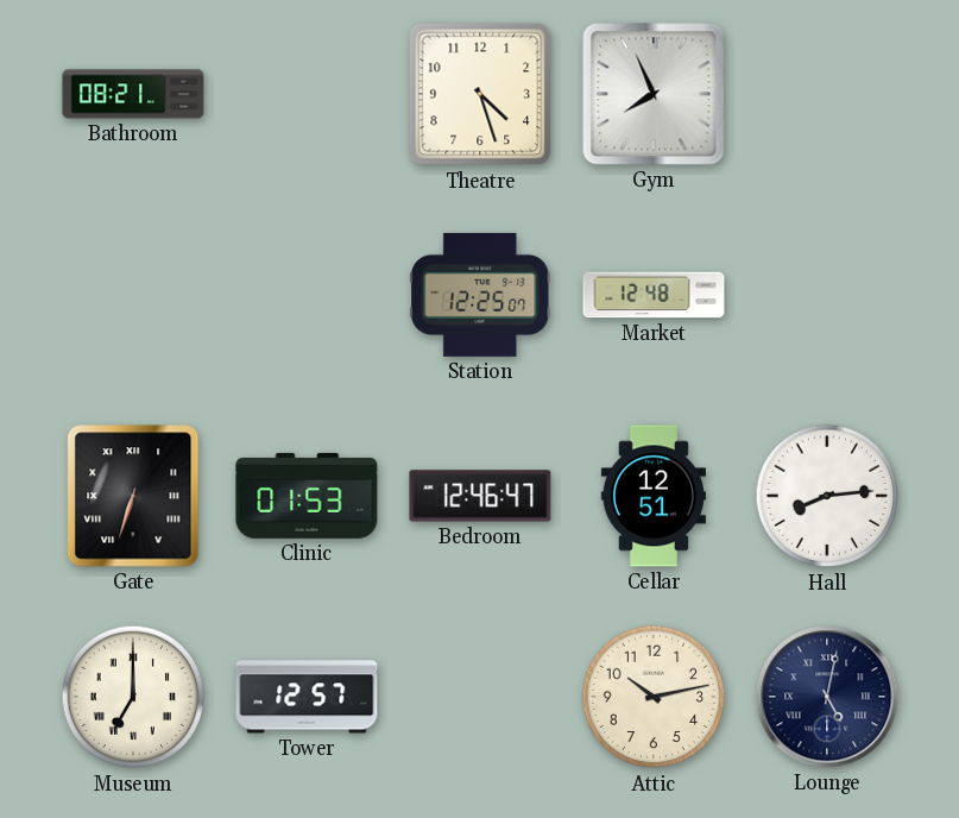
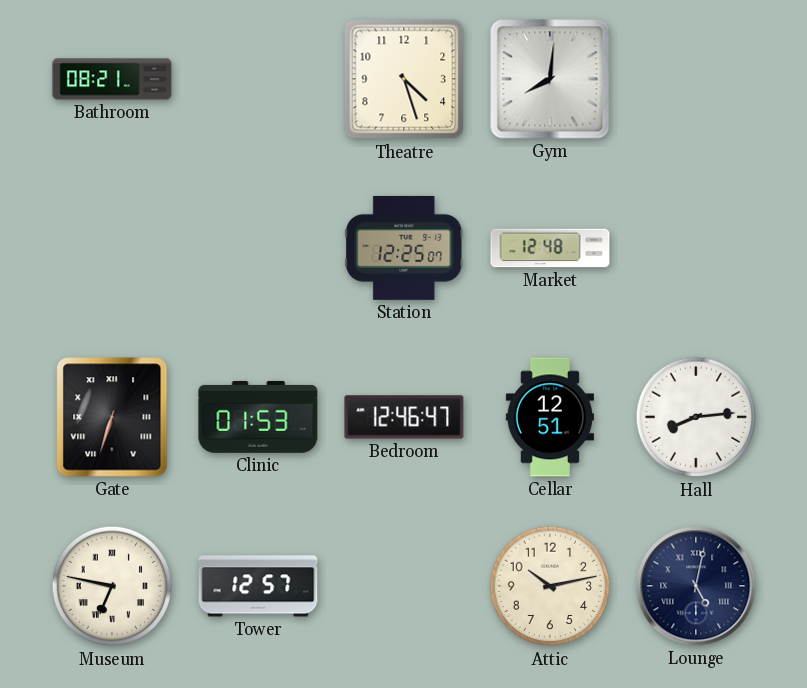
Gym: 7:56 -> 8:01 (550, 79)
Museum: 7:00 -> 6:47 (112, 586)
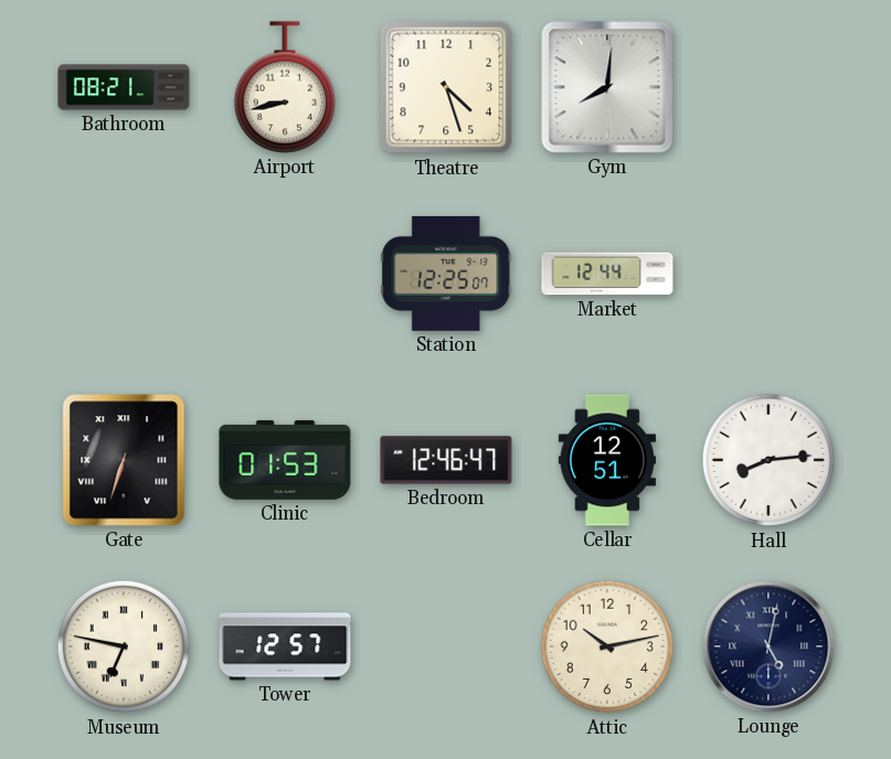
Airport: none -> 8:43 (284, 87)
Market: 12:48 -> 12:44 (607, 274)
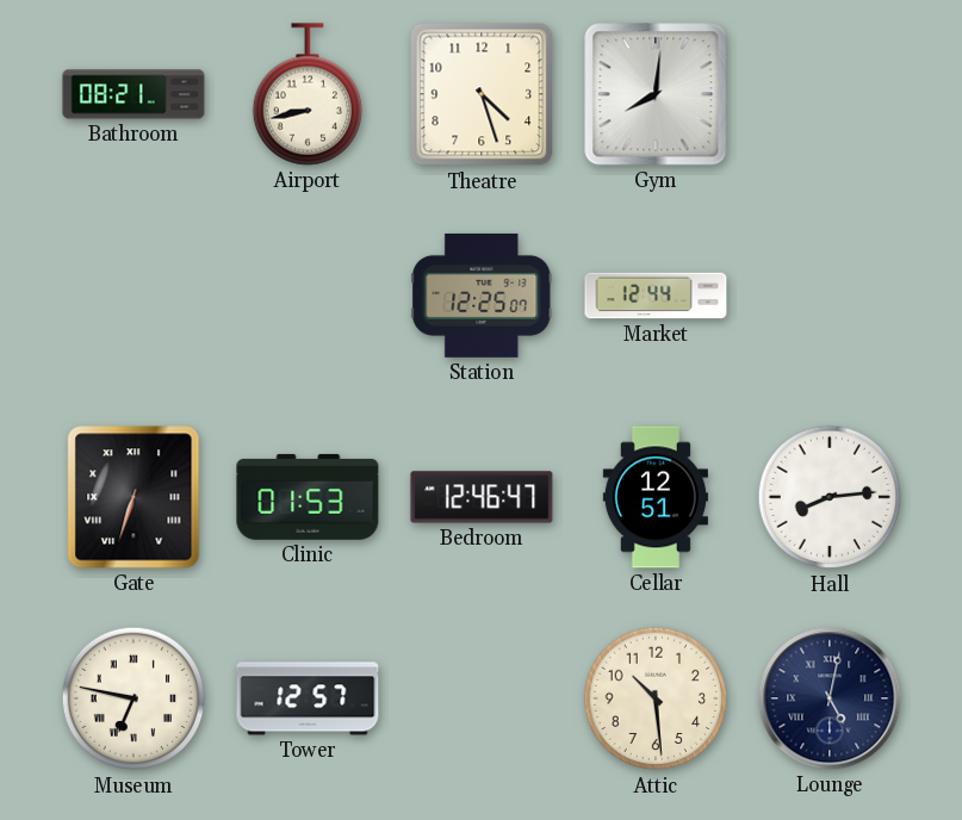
Attic: 10:13 -> 10:29 (656, 698)
